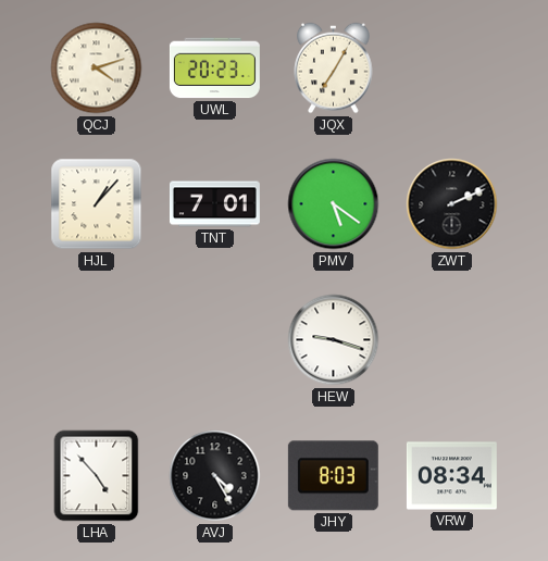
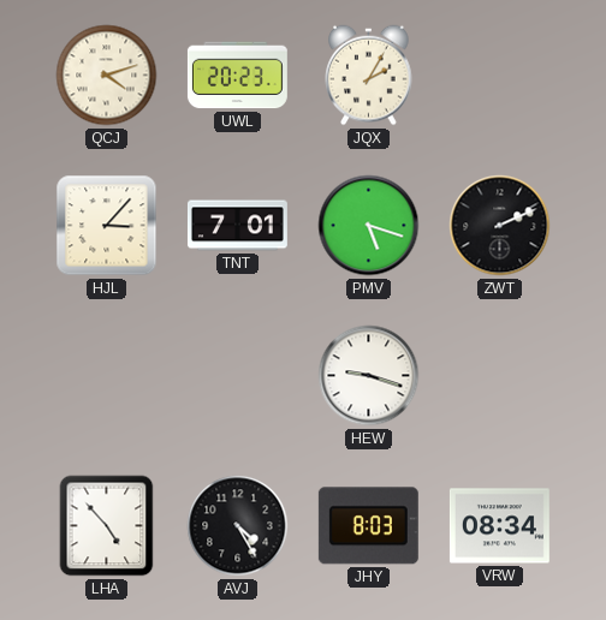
JQX: 7:05 -> 2:05 (369, 76)
HJL: 1:07 -> 3:07 (107, 226)
PMV: 5:21 -> 5:18 (369, 226)
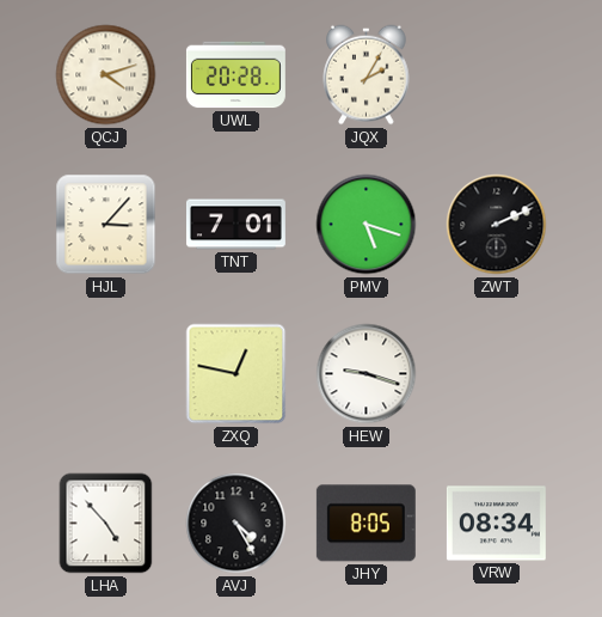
UWL: 20:23 -> 20:28 (235, 75)
ZXQ: none -> 12:47 (236, 374)
JHY: 8:03 -> 8:05 (365, 524)
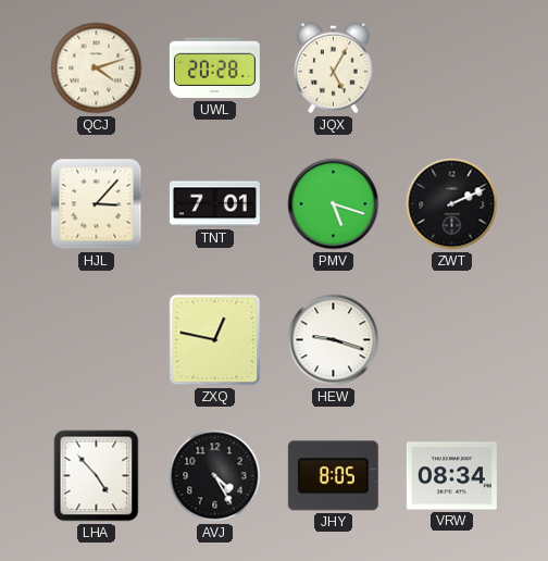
JQX: 2:05 -> 5:05 (334, 68)
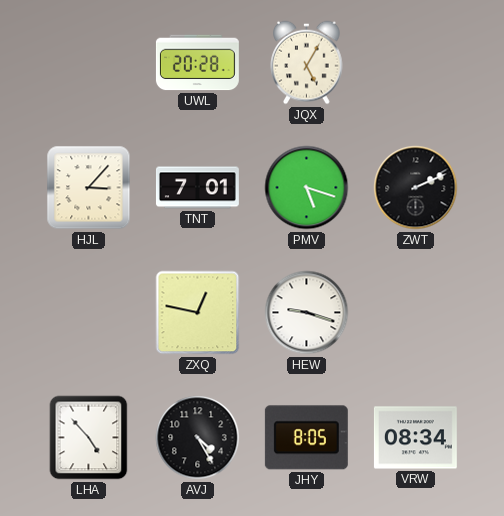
QCJ: 4:12 -> none (97, 68)
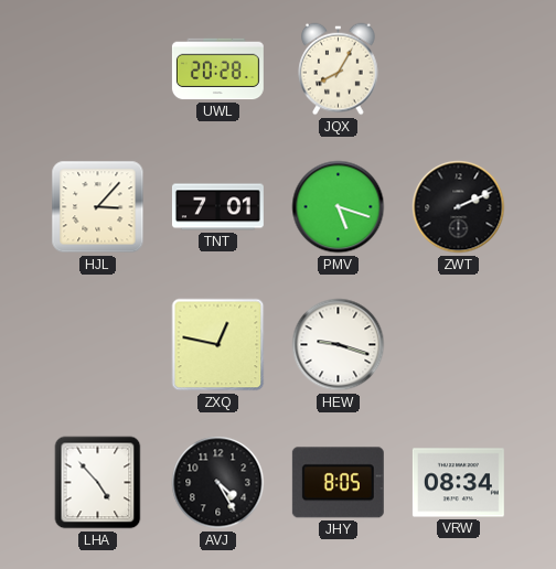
JQX: 5:05 -> 8:05 (339, 69)
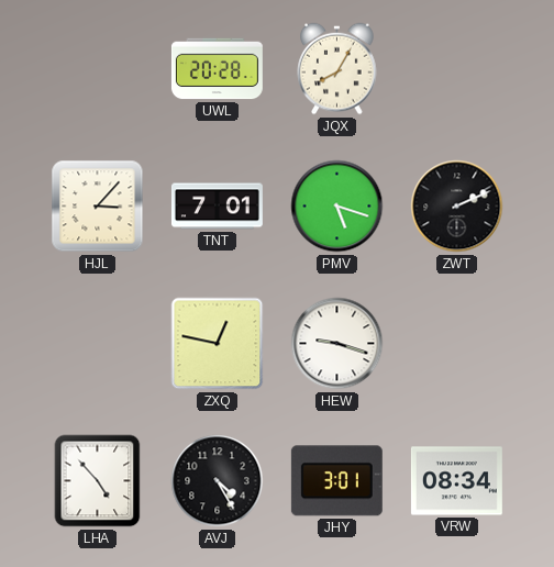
JHY: 8:05 -> 3:01 (336, 481)
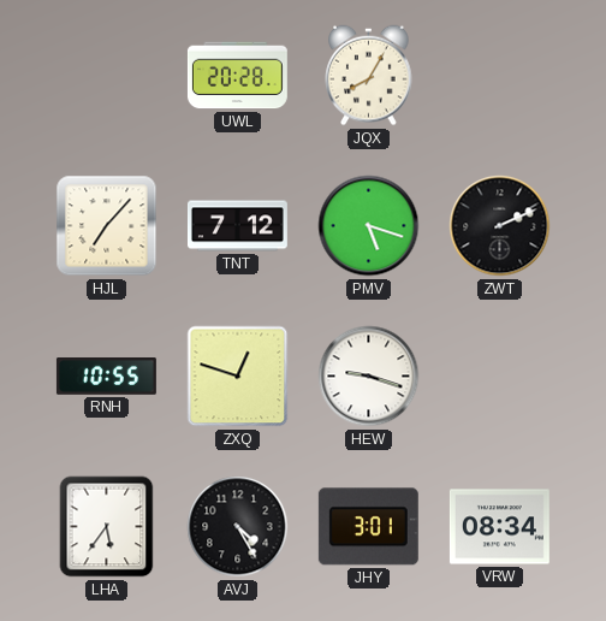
HJL: 3:07 -> 7:07 (107, 226)
TNT: 7:01 -> 7:12 (237, 226)
RNH: none -> 10:55 (106, 377)
ZXQ: 12:47 -> 12:48 (238, 377)
LHA: 4:53 -> 5:36 (107, 527)
